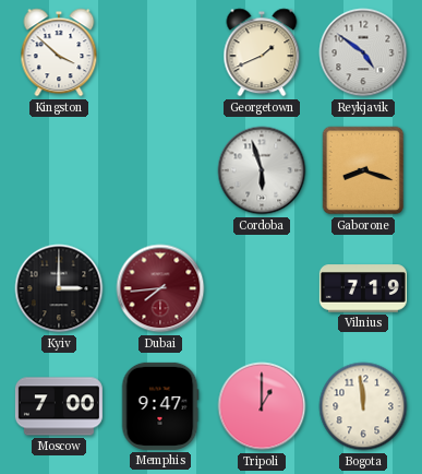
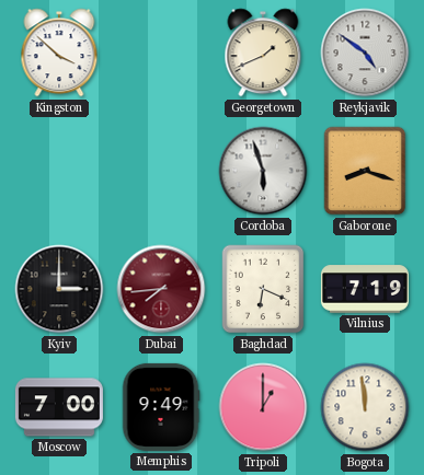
Baghdad: none -> 6:19 (263, 289)
Memphis: 9:47 -> 9:49 (161, 407)
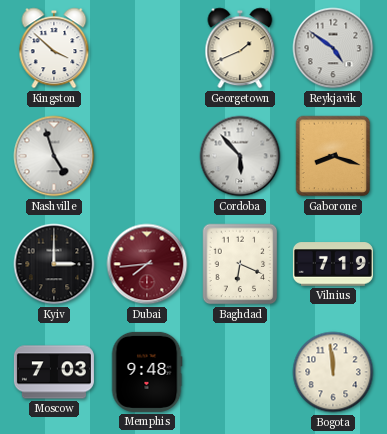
Nashville: none -> 4:57 (54, 156)
Cordoba: 5:57 -> 5:53 (240, 156)
Moscow: 7:00 -> 7:03 (54, 372)
Memphis: 9:49 -> 9:48 (147, 372)
Tripoli: 1:00 -> none (263, 407)
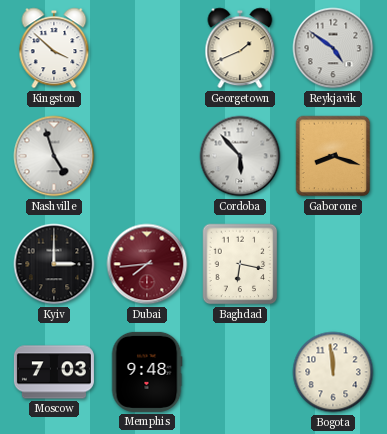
Baghdad: 6:19 -> 6:17 (240, 264)
Vilnius: 7:19 -> none (333, 264)
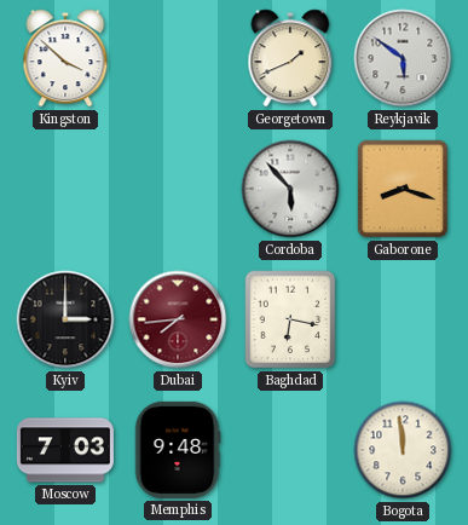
Reykjavik: 4:51 -> 5:51 (403, 58)
Nashville: 4:57 -> none (54, 156)
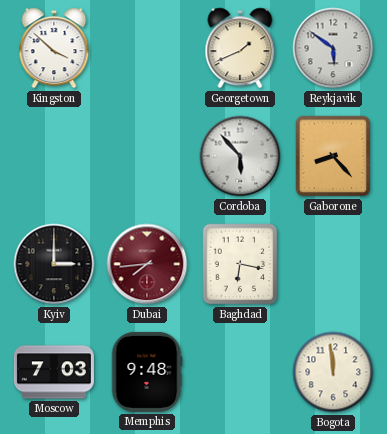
Gaborone: 8:18 -> 8:23 (333, 156)
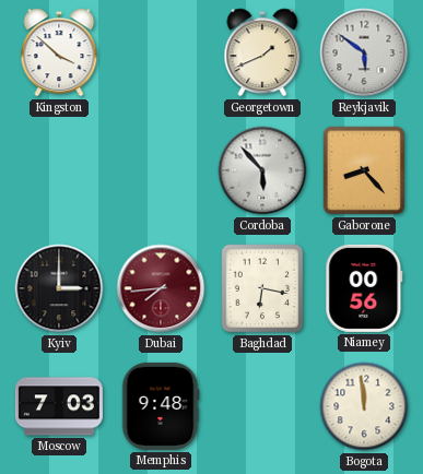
Niamey: none -> 00:56 (364, 288)
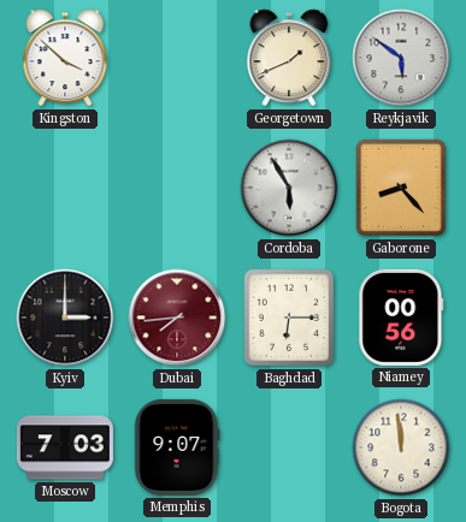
Cordoba: 5:53 -> 5:55 (289, 188)
Baghdad: 6:17 -> 6:15 (289, 318)
Memphis: 9:48 -> 9:07 (177, 447)
